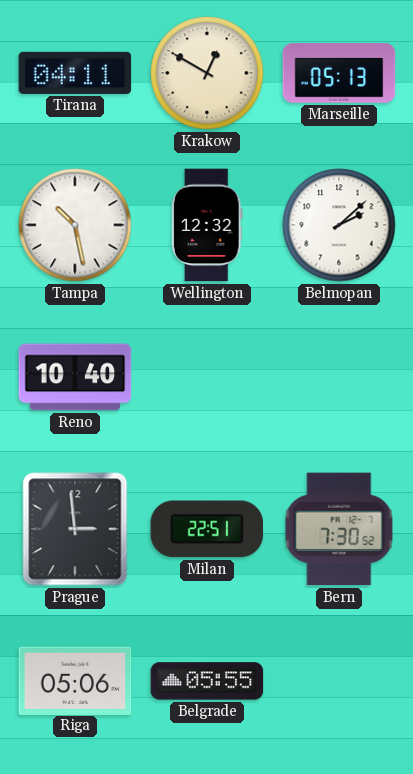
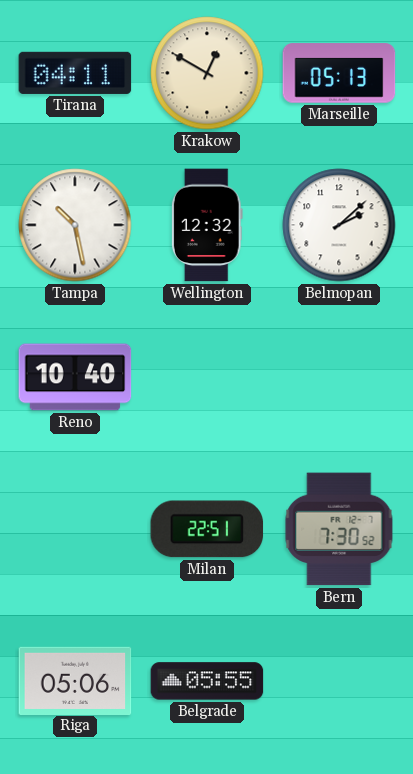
Prague: 2:59 -> none (75, 529)
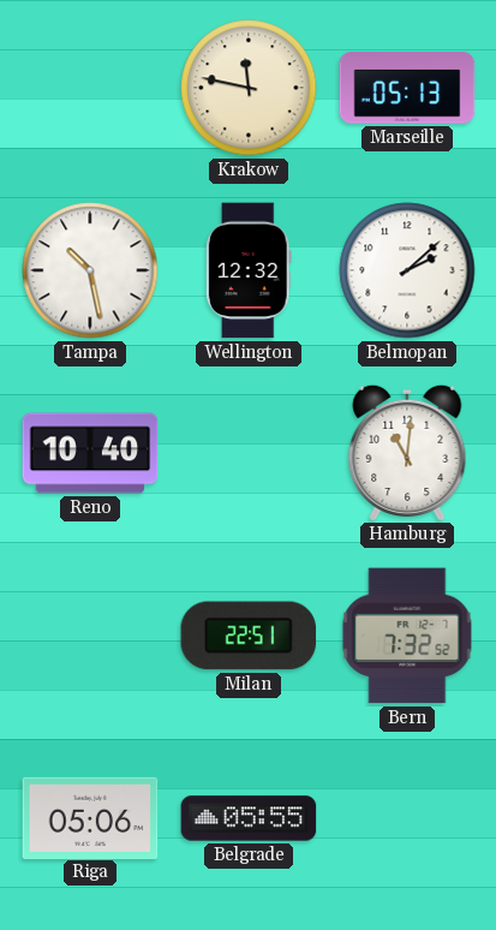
Tirana: 04:11 -> none (75, 73)
Krakow: 12:50 -> 11:47 (249, 88)
Hamburg: none -> 11:01 (407, 452)
Bern: 7:30 -> 7:32 (407, 636)
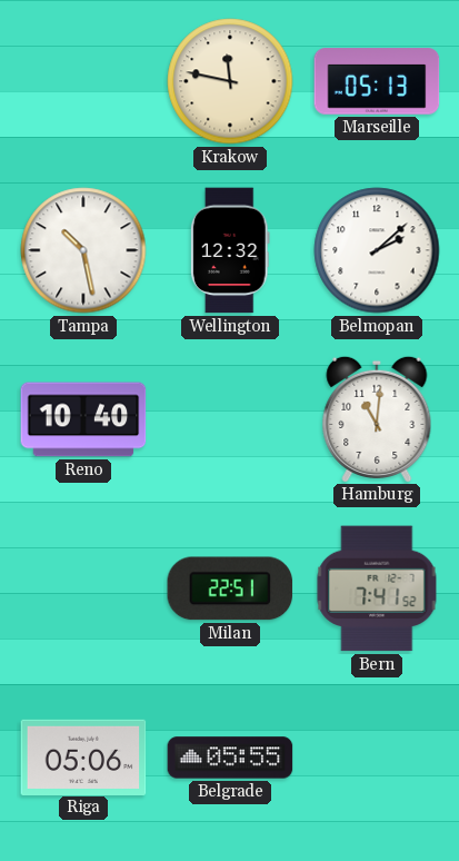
Bern: 7:32 -> 7:41 (377, 588)
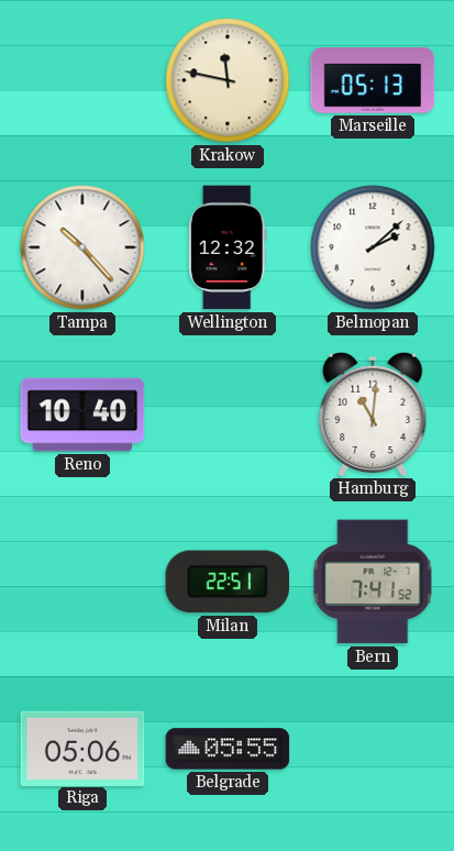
Tampa: 10:28 -> 10:23 (82, 247)
